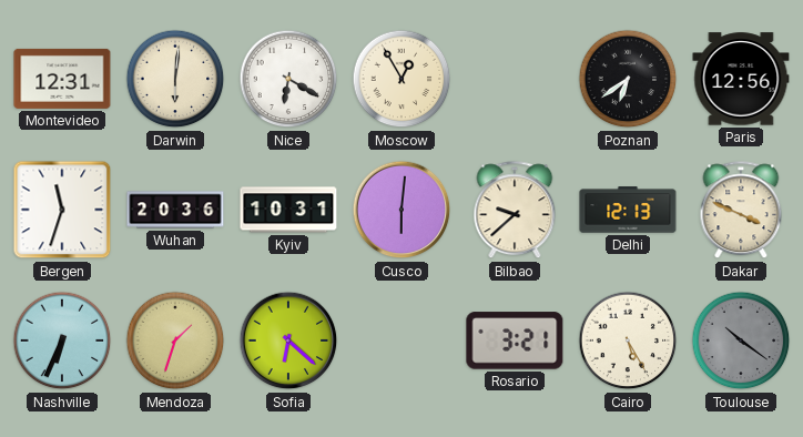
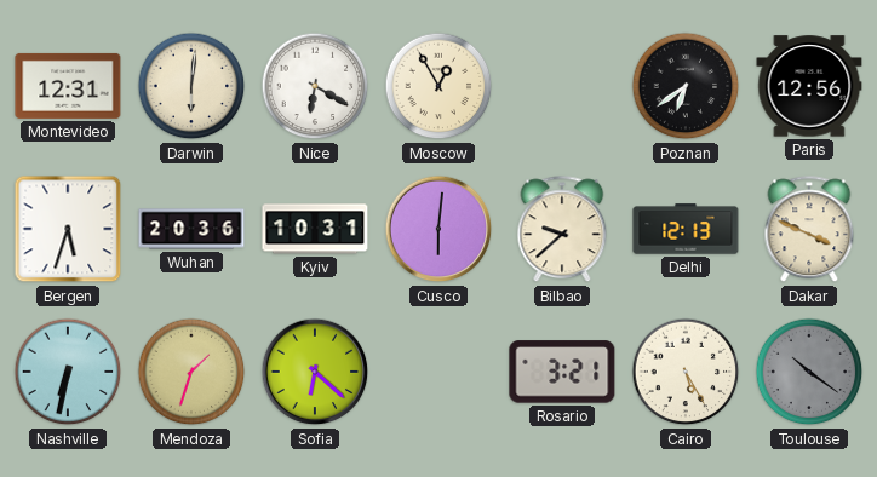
Bergen: 11:33 -> 5:33 (68, 229)
Nashville: 6:34 -> 6:32 (68, 372)
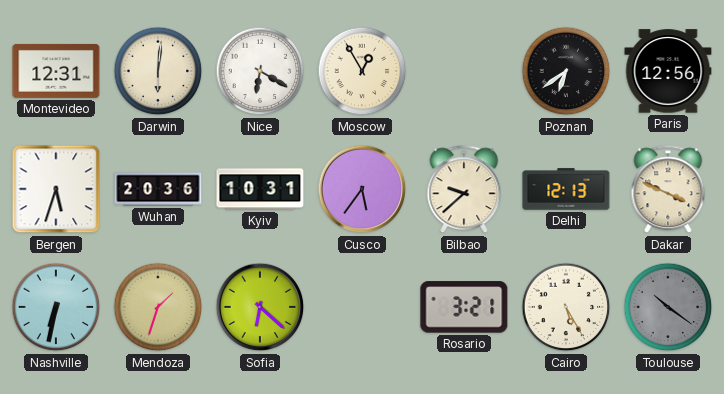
Cusco: 6:01 -> 5:36 (362, 189)
